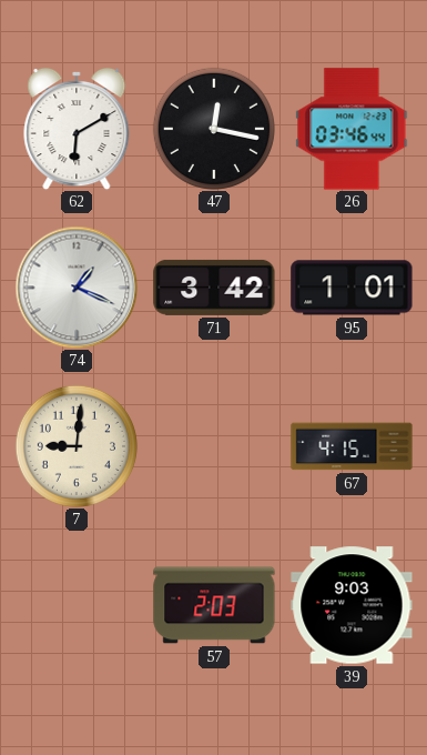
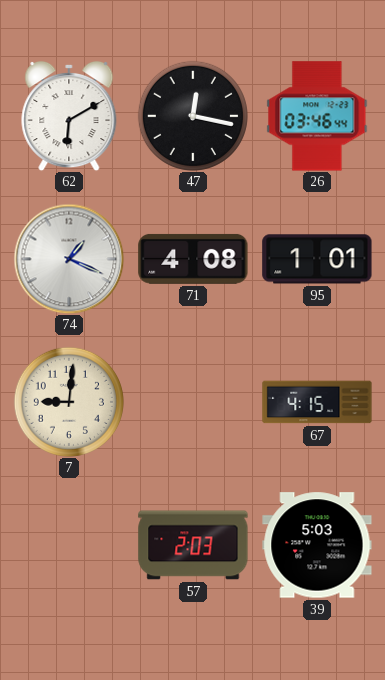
71: 3:42 -> 4:08 (193, 259)
39: 9:03 -> 5:03 (317, 545)
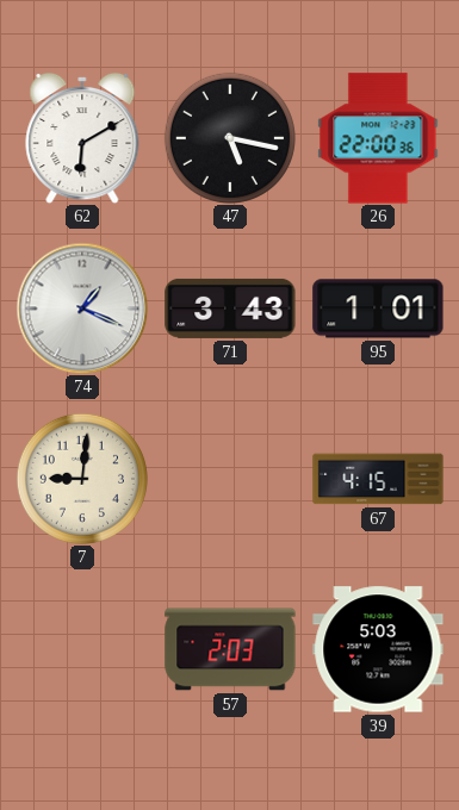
47: 12:17 -> 5:17 (230, 138)
26: 03:46 -> 22:00 (378, 138)
71: 4:08 -> 3:43 (230, 309)
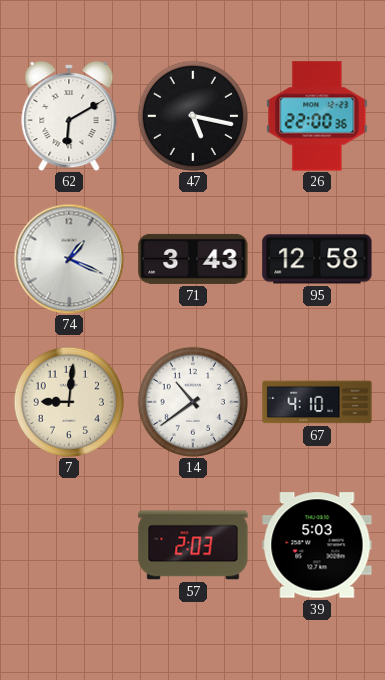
95: 1:01 -> 12:58 (317, 259)
14: none -> 10:39 (193, 402)
67: 4:15 -> 4:10 (317, 402)
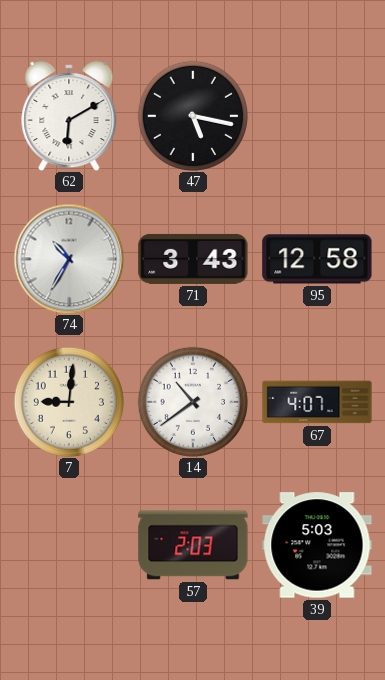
26: 22:00 -> none (317, 116)
74: 1:19 -> 10:35 (69, 259)
67: 4:10 -> 4:07 (317, 402)
